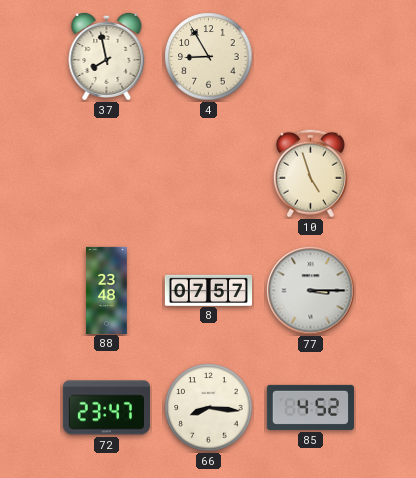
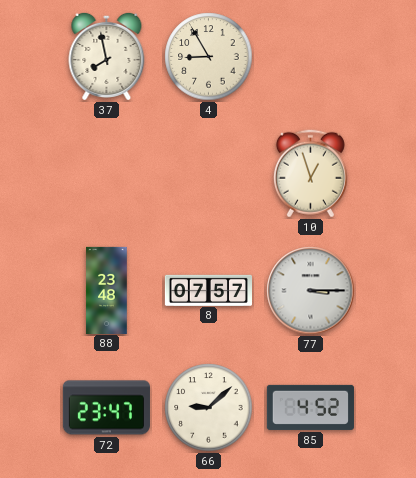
10: 4:57 -> 12:57 (310, 174)
66: 8:16 -> 9:08 (209, 408)
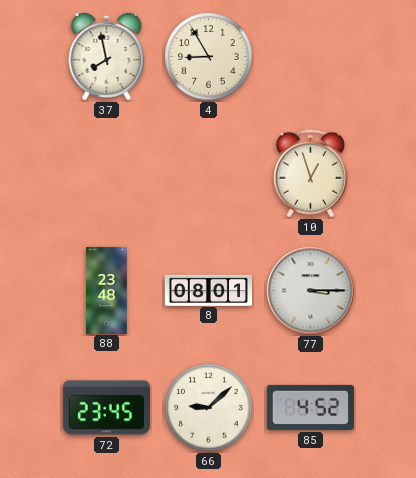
8: 07:57 -> 08:01 (208, 290)
72: 23:47 -> 23:45 (106, 408)
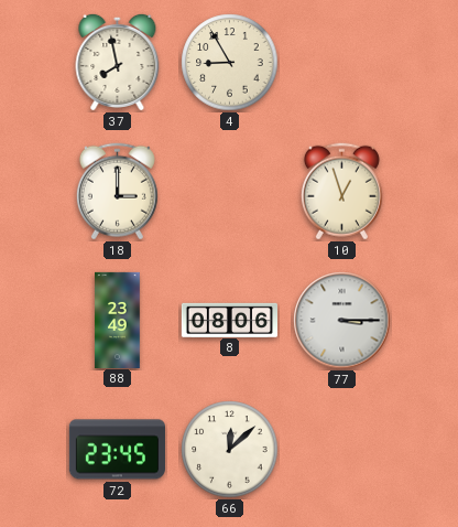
18: none -> 3:00 (117, 192)
88: 23:48 -> 23:49 (118, 320)
8: 08:01 -> 08:06 (229, 320)
66: 9:08 -> 12:08 (230, 450)
85: 4:52 -> none (310, 407)
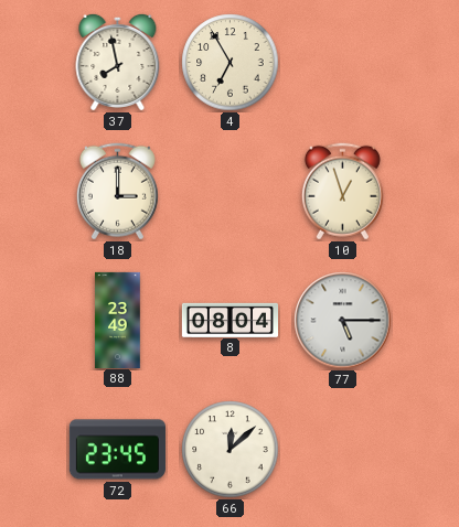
4: 8:55 -> 6:55 (231, 63)
8: 08:06 -> 08:04 (229, 320)
77: 3:15 -> 5:15 (343, 321)
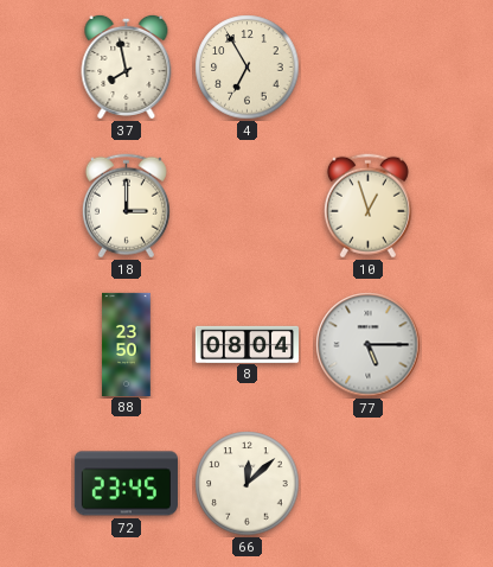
88: 23:49 -> 23:50 (127, 344)
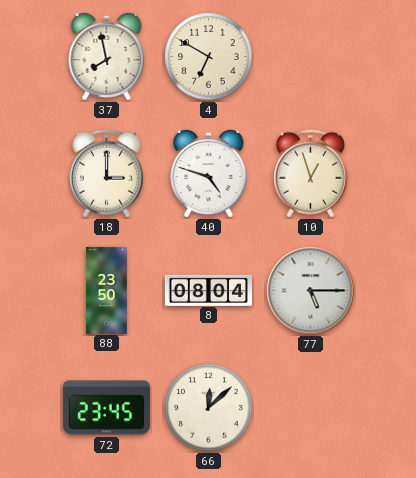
4: 6:55 -> 6:50 (209, 57)
40: none -> 4:48 (209, 173)
